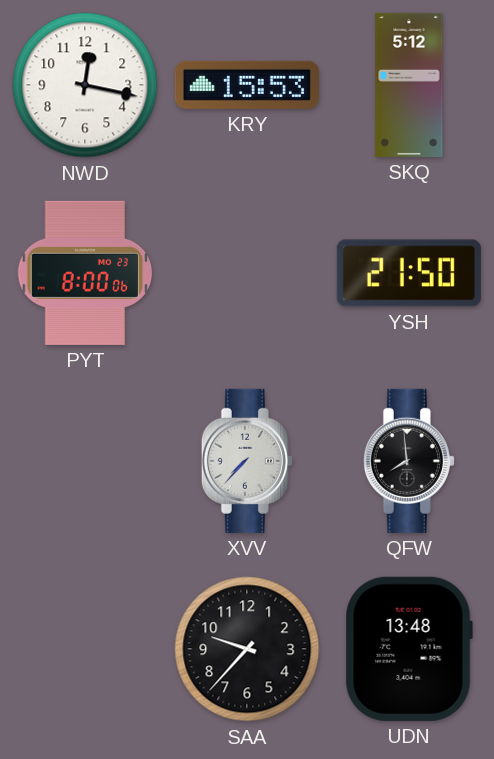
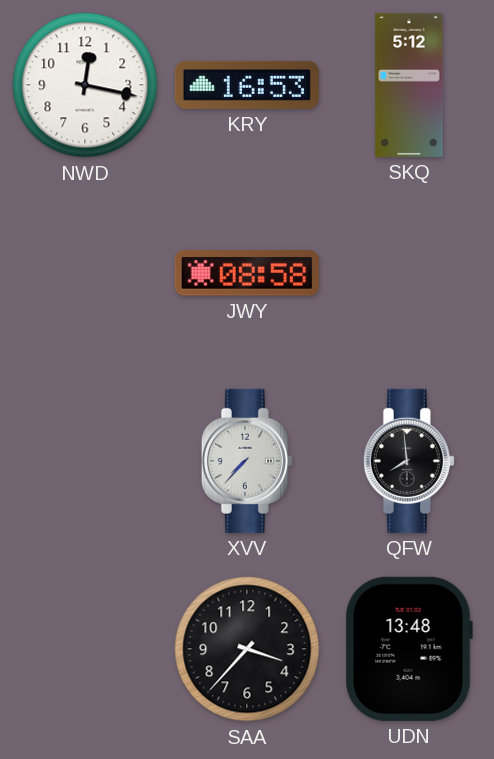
KRY: 15:53 -> 16:53 (247, 85)
PYT: 8:00 -> none (84, 273)
JWY: none -> 08:58 (247, 273)
YSH: 21:50 -> none (409, 273)
SAA: 9:37 -> 3:37 (247, 649)
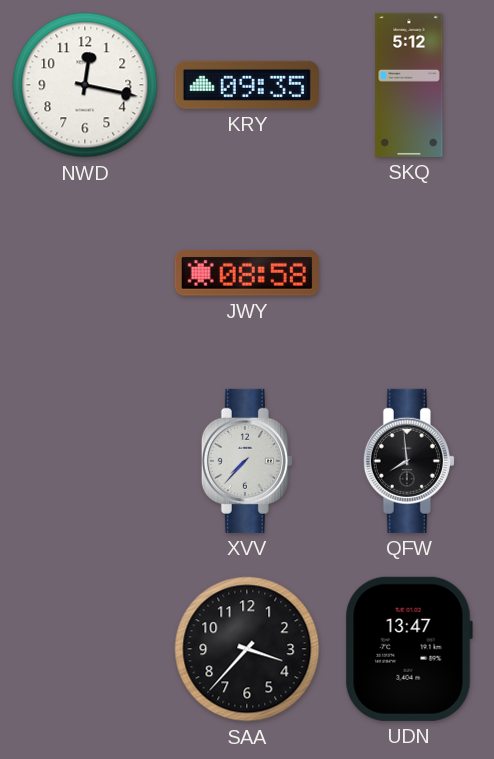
KRY: 16:53 -> 09:35 (247, 85)
UDN: 13:48 -> 13:47 (409, 649)
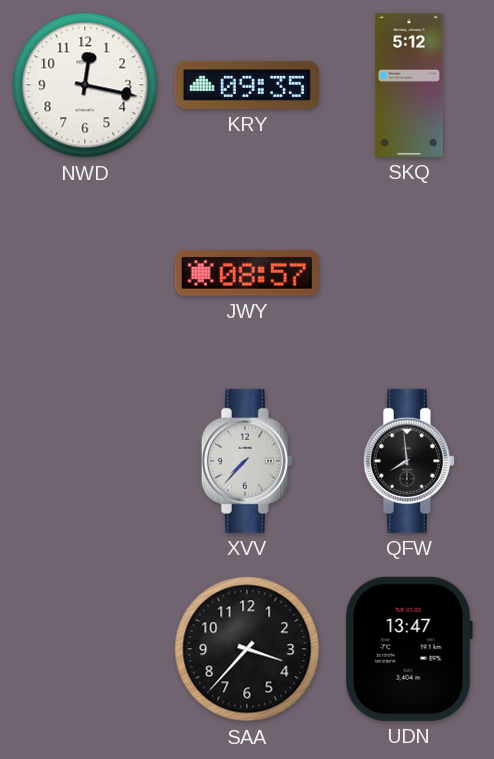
JWY: 08:58 -> 08:57 (247, 273)
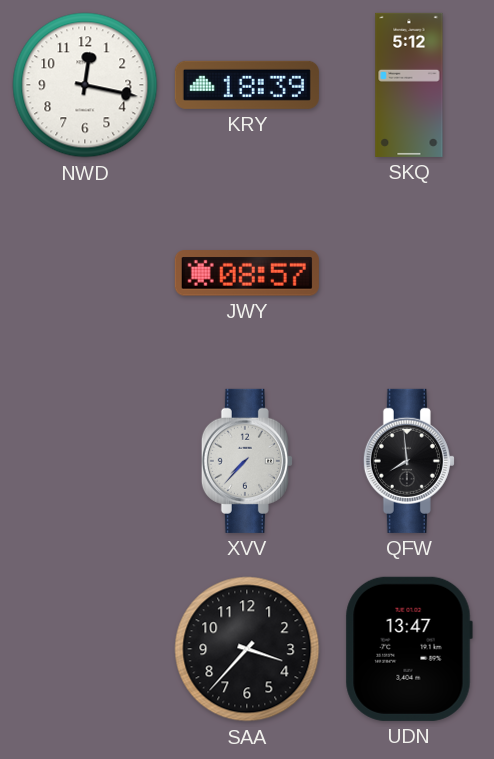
KRY: 09:35 -> 18:39 (247, 85)
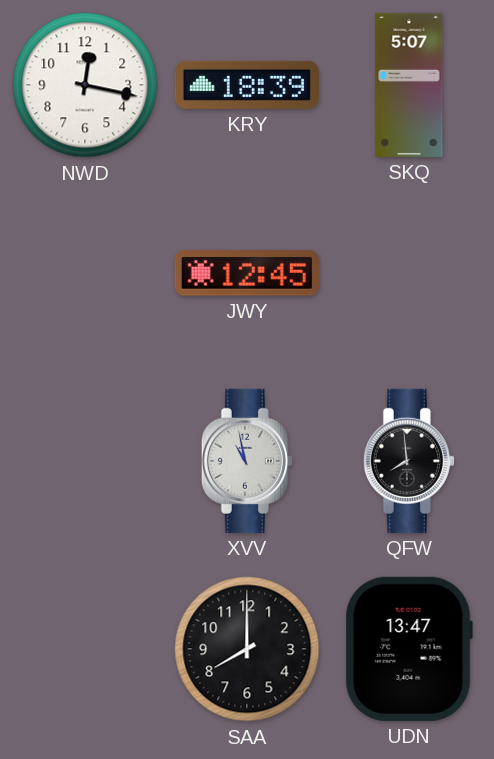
SKQ: 5:12 -> 5:07 (409, 85)
JWY: 08:57 -> 12:45 (247, 273)
XVV: 7:37 -> 10:58 (247, 461)
SAA: 3:37 -> 8:00 (247, 649)
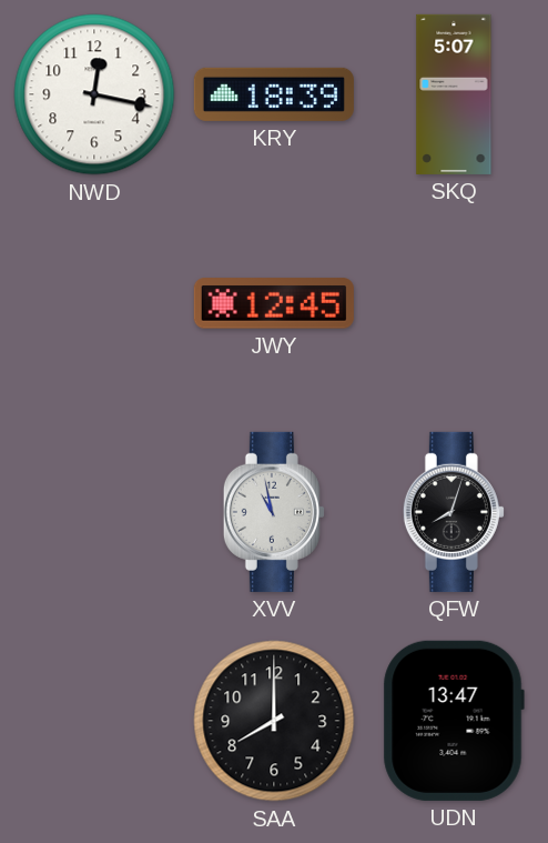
QFW: 7:59 -> 8:03 (454, 512)
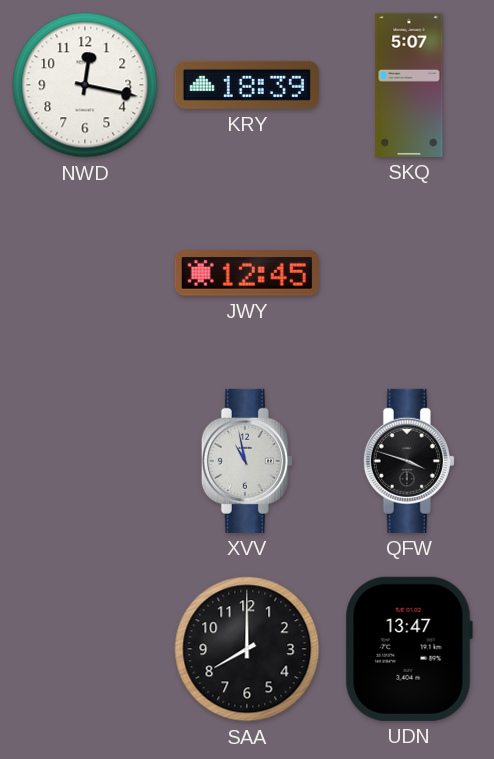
QFW: 8:03 -> 3:48 (409, 461)
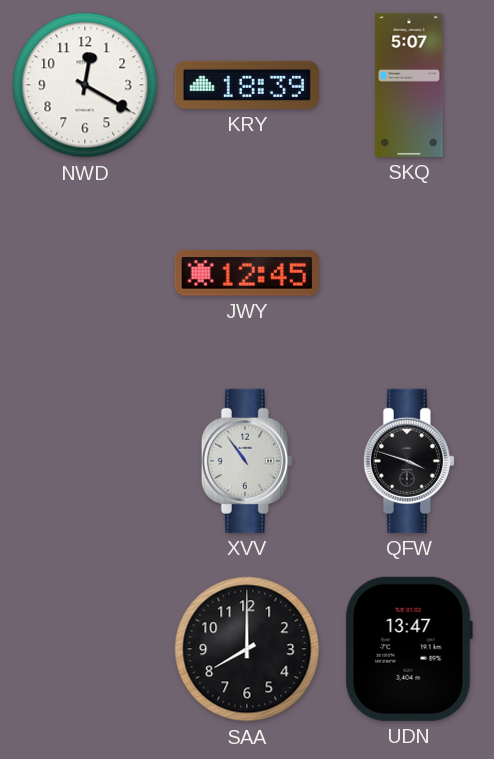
NWD: 12:17 -> 12:20 (85, 85)
XVV: 10:58 -> 10:54 (247, 461)
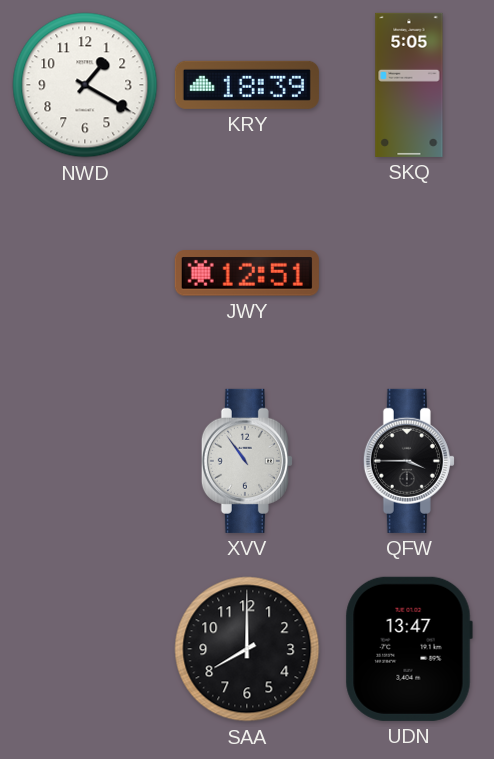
NWD: 12:20 -> 1:20 (85, 85)
SKQ: 5:07 -> 5:05 (409, 85)
JWY: 12:45 -> 12:51 (247, 273)
QFW: 3:48 -> 3:45 (409, 461)
